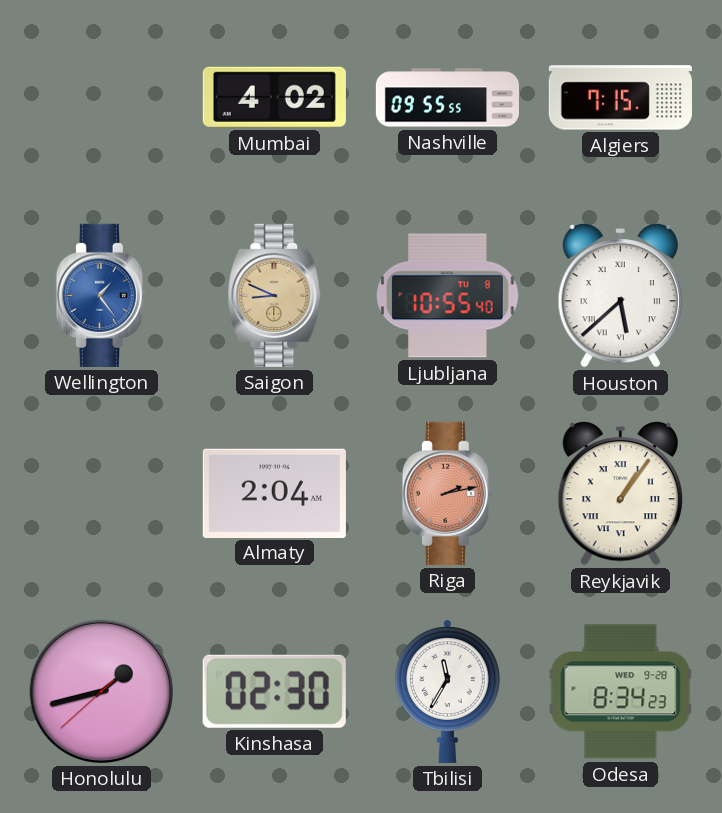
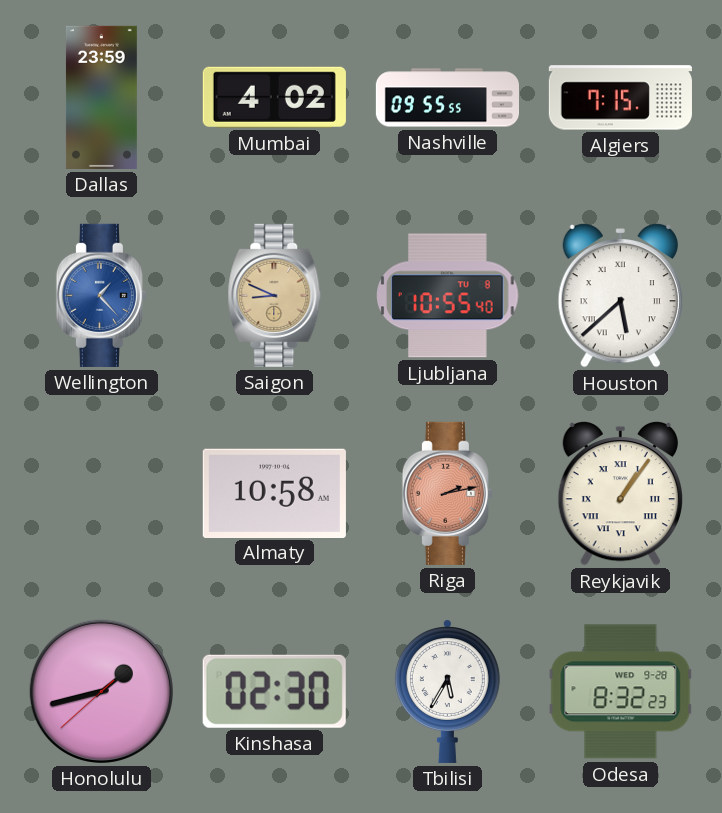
Dallas: none -> 23:59 (101, 97)
Wellington: 1:24 -> 1:23 (101, 295)
Almaty: 2:04 -> 10:58 (274, 493)
Tbilisi: 11:35 -> 5:35 (447, 691)
Odesa: 8:34 -> 8:32 (621, 692)
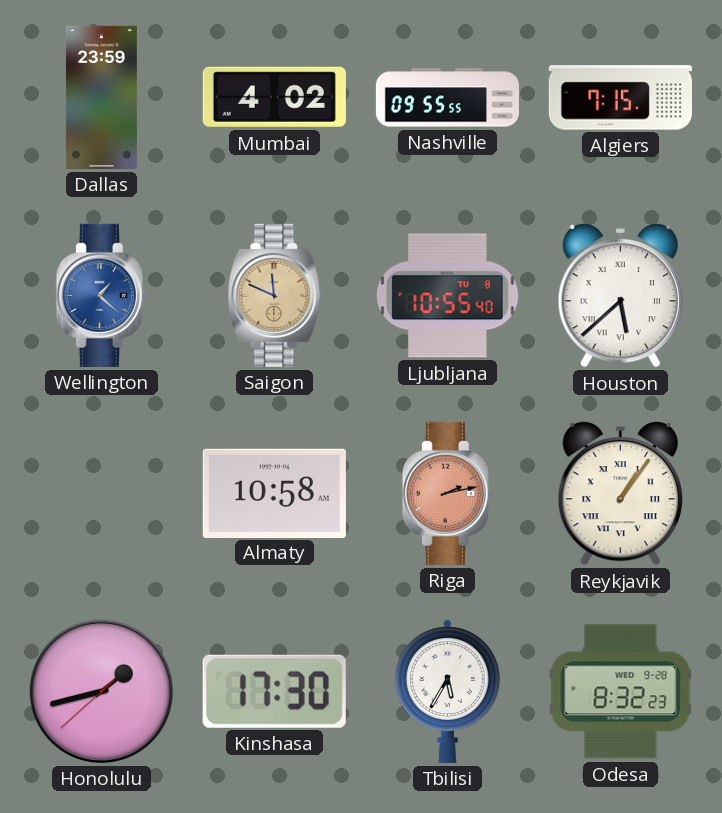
Wellington: 1:23 -> 1:22 (101, 295)
Saigon: 8:49 -> 11:49 (275, 295)
Kinshasa: 02:30 -> 17:30 (274, 691)
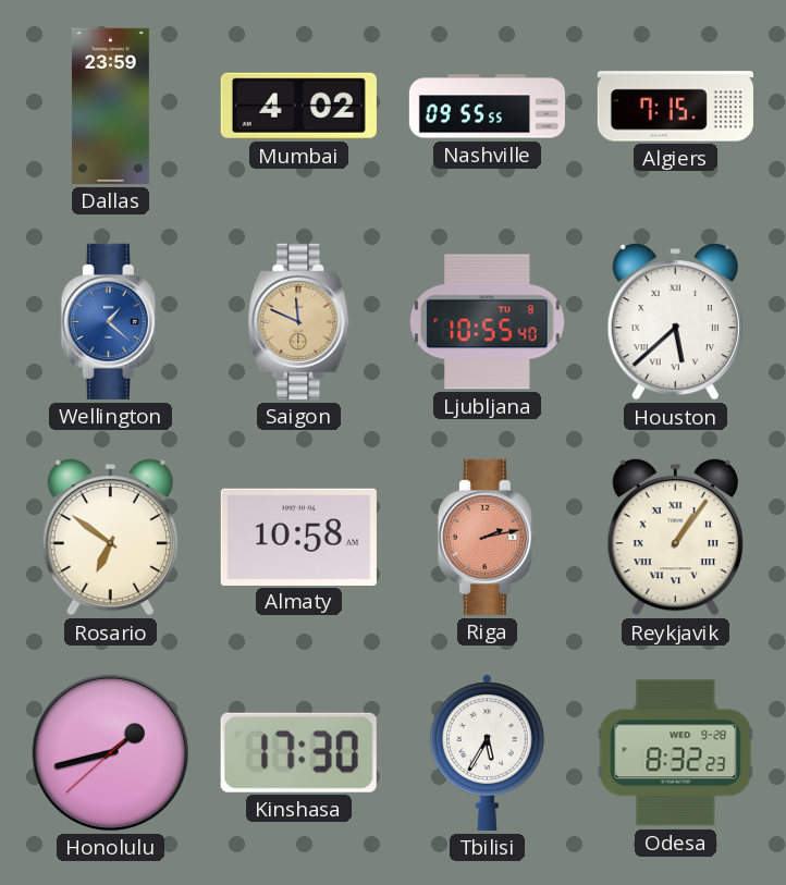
Rosario: none -> 6:51 (110, 537)
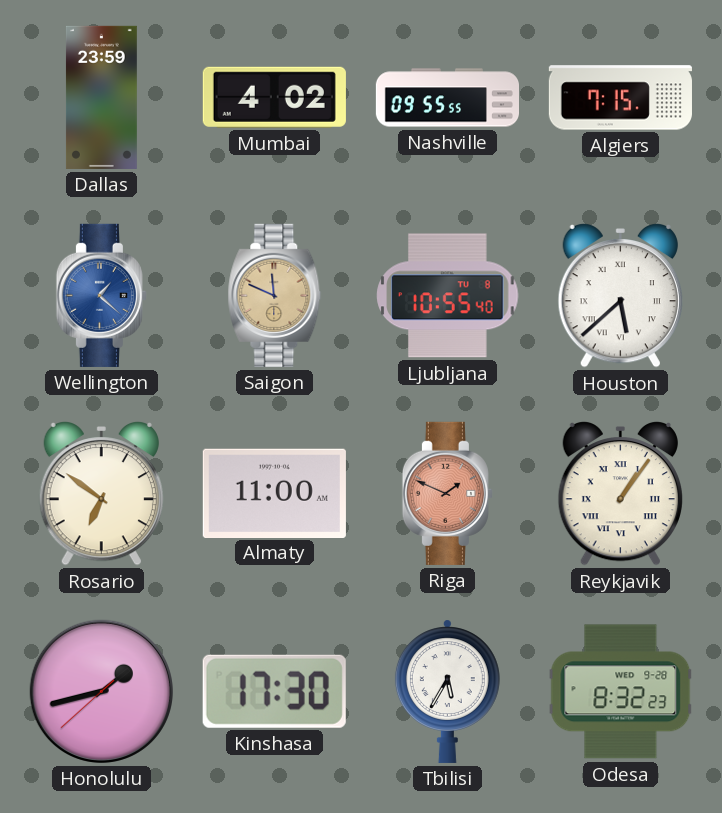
Almaty: 10:58 -> 11:00 (274, 493)
Riga: 2:13 -> 1:49 (447, 493)
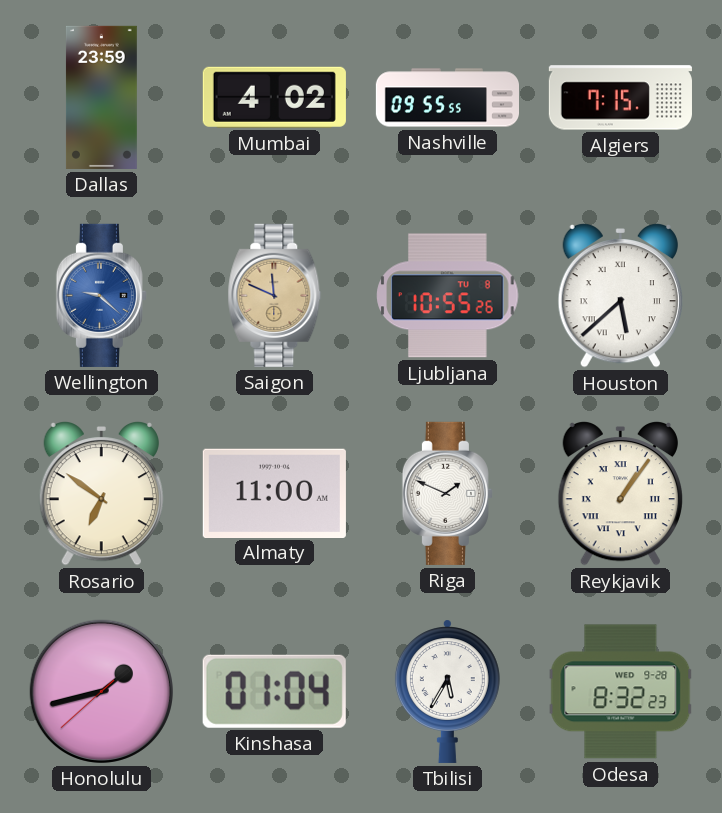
Wellington: 1:22 -> 9:22 (101, 295)
Ljubljana: 10:55:40 -> 10:55:26 (448, 296)
Riga dial: salmon -> white (447, 493)
Kinshasa: 17:30 -> 01:04 (274, 691)
